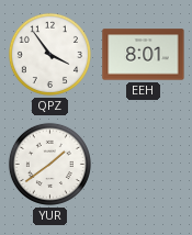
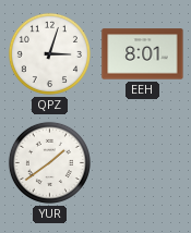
QPZ: 3:54 -> 3:03 (49, 53)
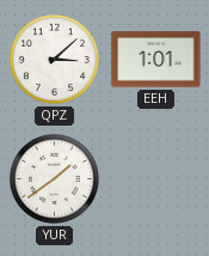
QPZ: 3:03 -> 3:08 (54, 59)
EEH: 8:01 -> 1:01 (156, 60)
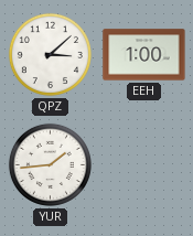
EEH: 1:01 -> 1:00 (144, 55)
YUR: 1:39 -> 1:44 (50, 164)
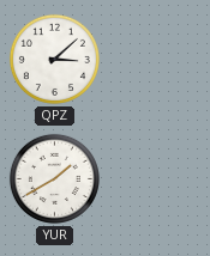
EEH: 1:00 -> none (144, 55)
YUR: 1:44 -> 1:40 (54, 178)
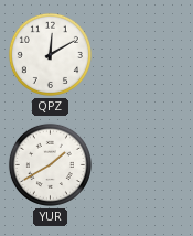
QPZ: 3:08 -> 12:10 (50, 54)
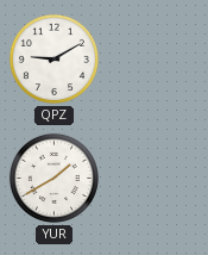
QPZ: 12:10 -> 9:10 (53, 58)
